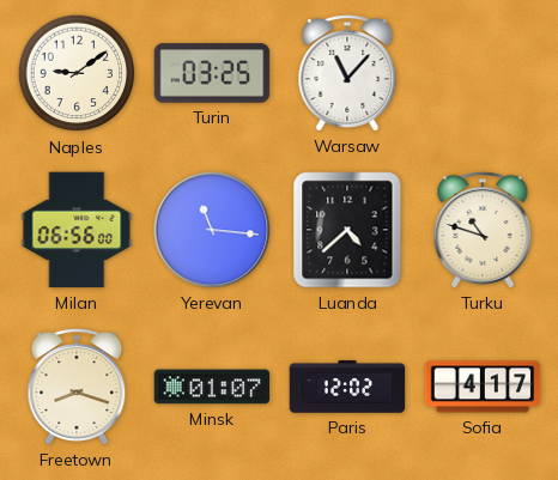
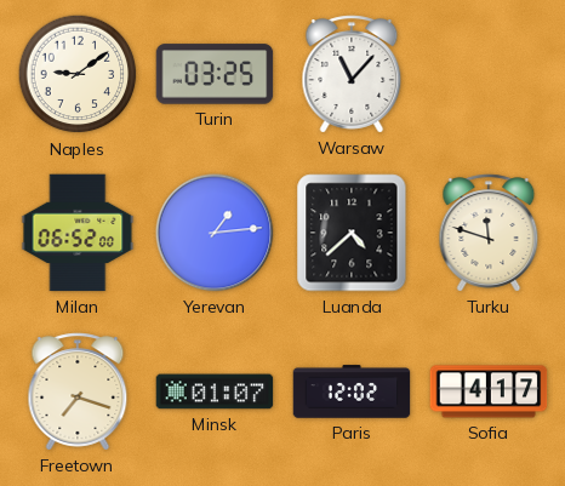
Milan: 06:56 -> 06:52 (78, 233)
Yerevan: 11:16 -> 1:14 (215, 233)
Turku: 10:48 -> 11:48 (489, 233)
Freetown: 8:18 -> 7:18 (78, 391)
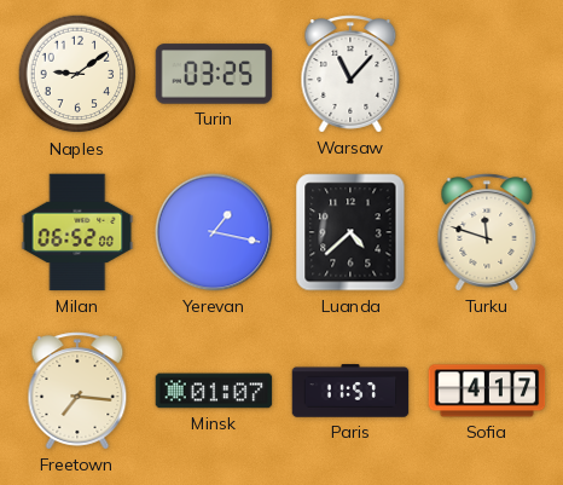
Yerevan: 1:14 -> 1:17 (214, 232)
Freetown: 7:18 -> 7:16 (77, 391)
Paris: 12:02 -> 11:57 (350, 391)
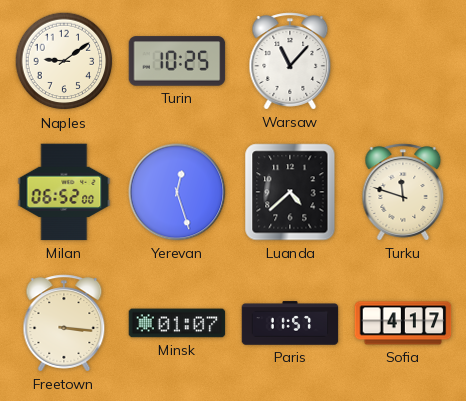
Turin: 03:25 -> 10:25 (177, 61)
Yerevan: 1:17 -> 12:27 (177, 192)
Freetown: 7:16 -> 3:16 (64, 323)
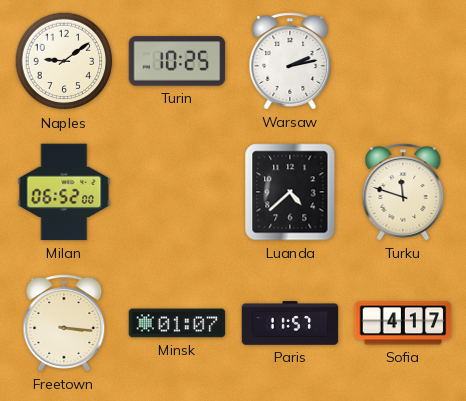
Warsaw: 11:07 -> 2:13 (290, 61)
Yerevan: 12:27 -> none (177, 192)
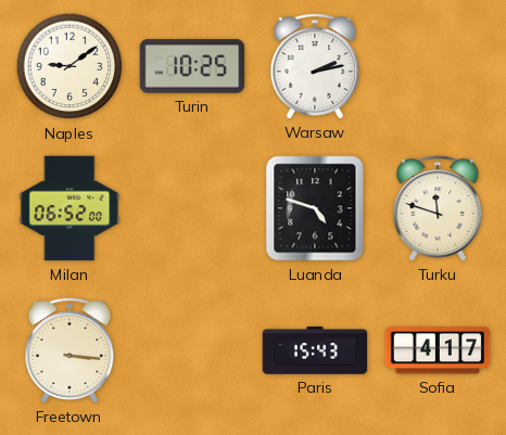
Luanda: 4:38 -> 4:48 (315, 208)
Minsk: 01:07 -> none (177, 323)
Paris: 11:57 -> 15:43 (315, 350)
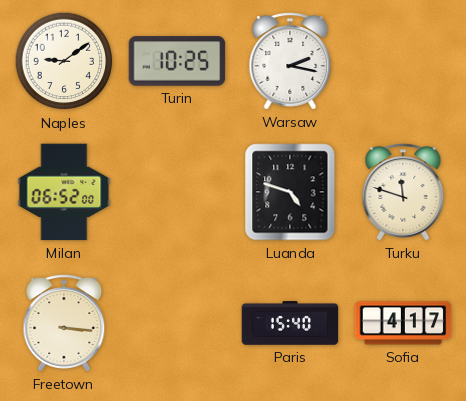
Warsaw: 2:13 -> 2:17 (290, 61)
Paris: 15:43 -> 15:40 (290, 323)
